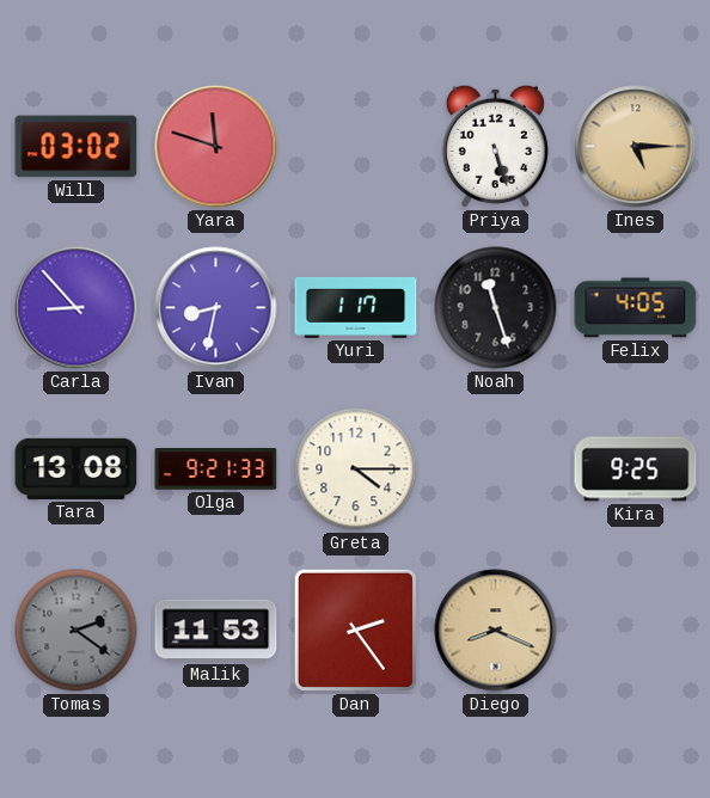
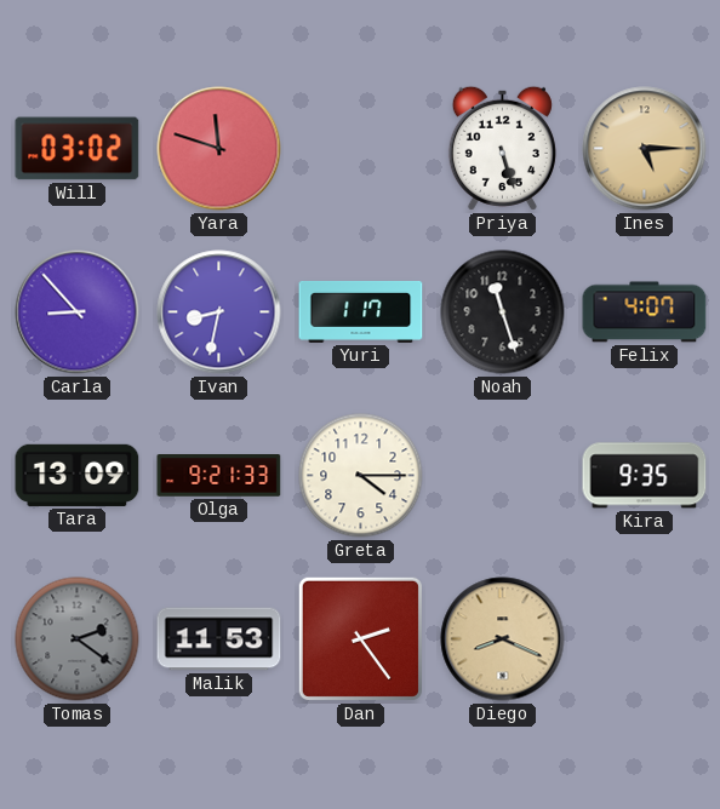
Felix: 4:05 -> 4:07 (645, 312)
Tara: 13:08 -> 13:09 (78, 475)
Kira: 9:25 -> 9:35 (645, 476)
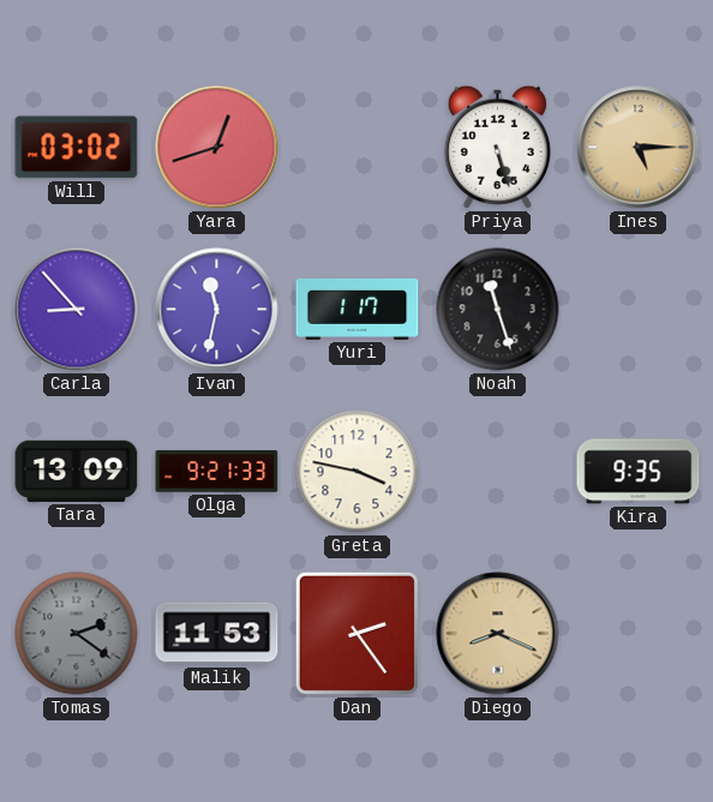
Yara: 11:48 -> 12:42 (217, 148)
Ivan: 8:32 -> 11:32 (217, 310)
Felix: 4:07 -> none (645, 312)
Greta: 4:15 -> 3:47 (358, 472)
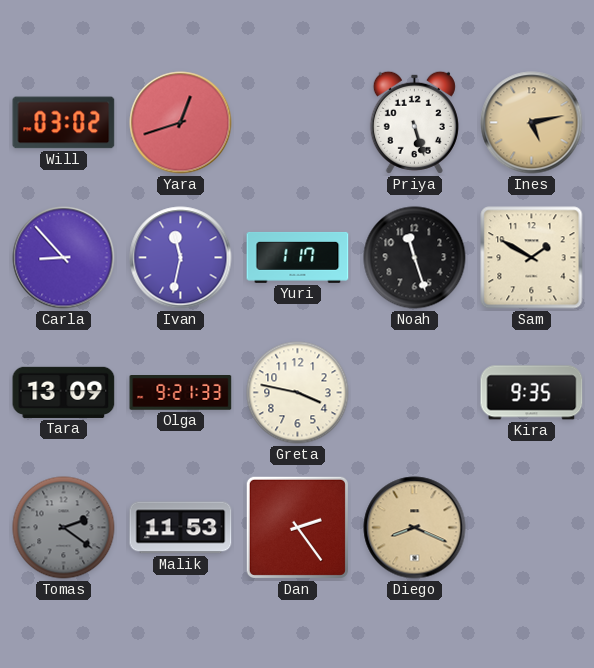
Ines: 5:15 -> 5:13 (532, 123)
Sam: none -> 1:50 (532, 258)
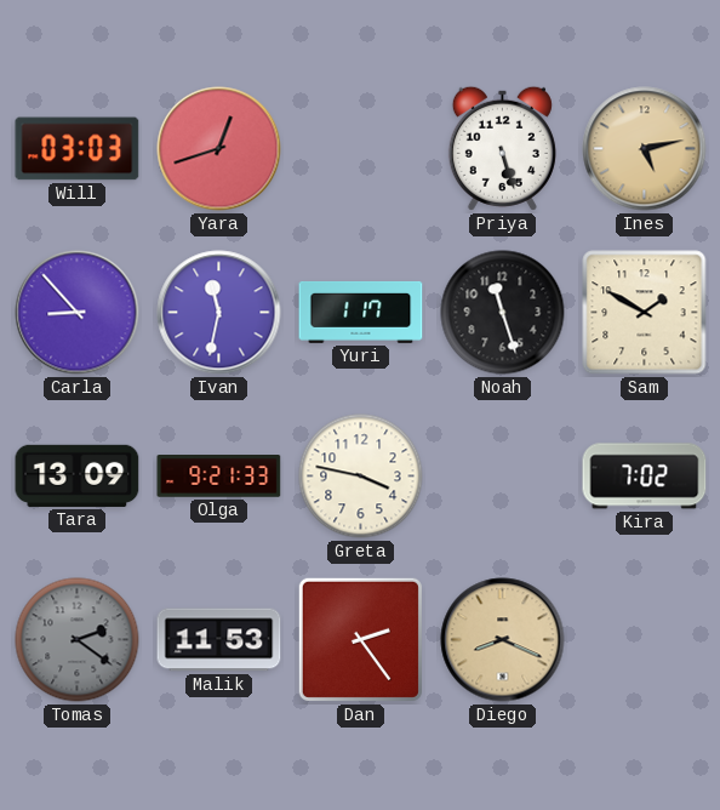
Will: 03:02 -> 03:03 (78, 149)
Kira: 9:35 -> 7:02 (645, 477)
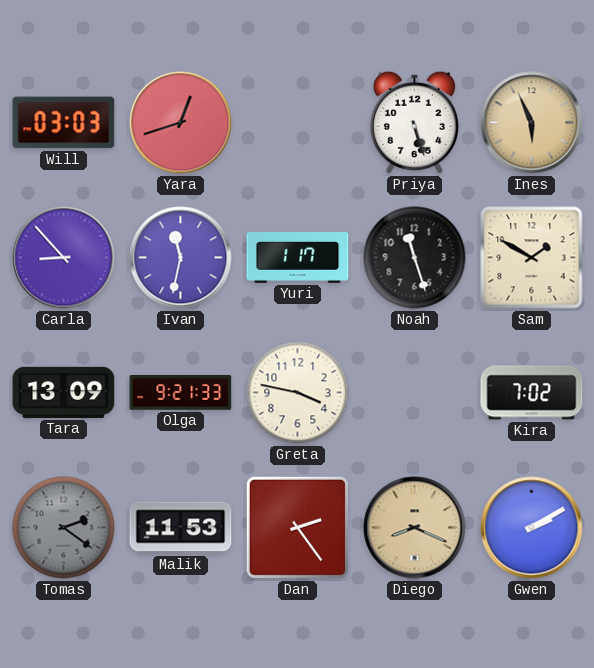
Ines: 5:13 -> 5:56 (532, 123)
Gwen: none -> 2:10 (532, 528)
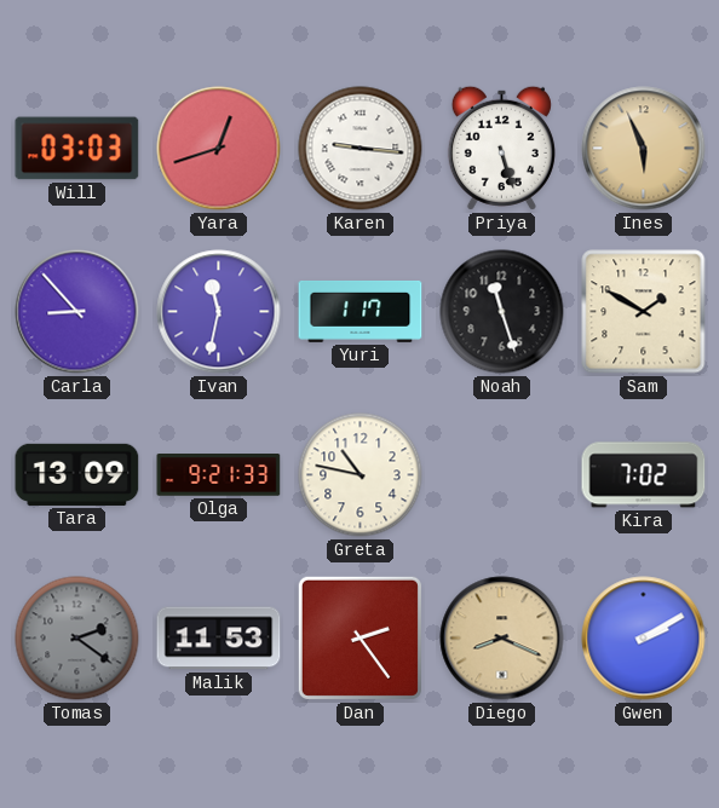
Karen: none -> 9:16 (361, 149)
Greta: 3:47 -> 10:47 (361, 475)
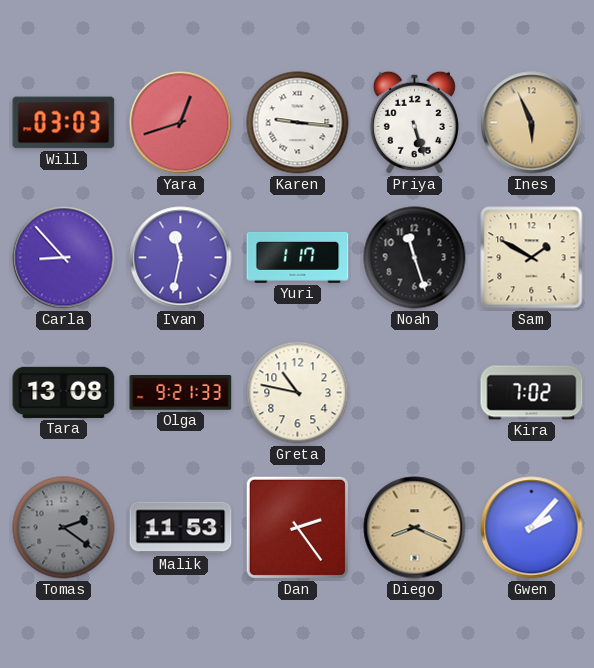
Tara: 13:09 -> 13:08 (64, 392)
Gwen: 2:10 -> 2:07 (532, 528)
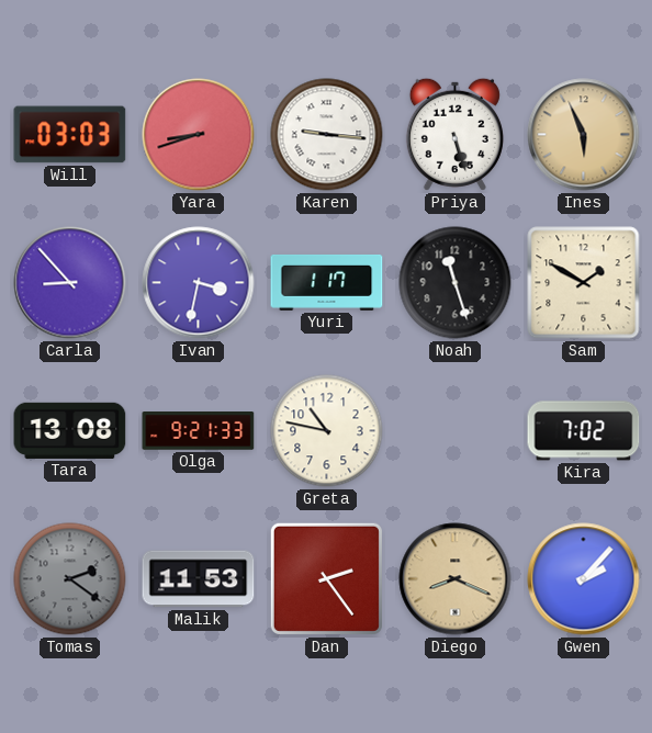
Yara: 12:42 -> 8:42 (199, 135)
Ivan: 11:32 -> 3:32 (199, 283)
